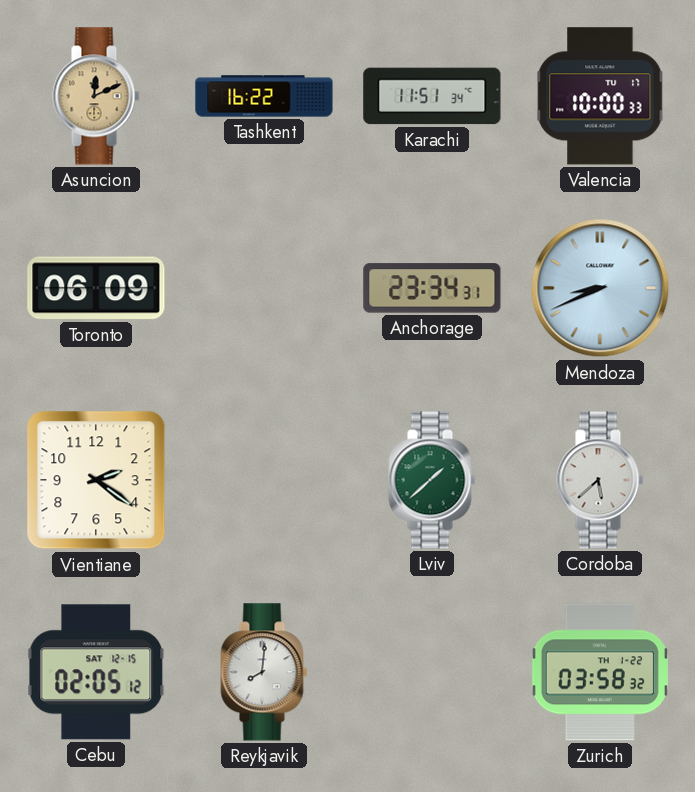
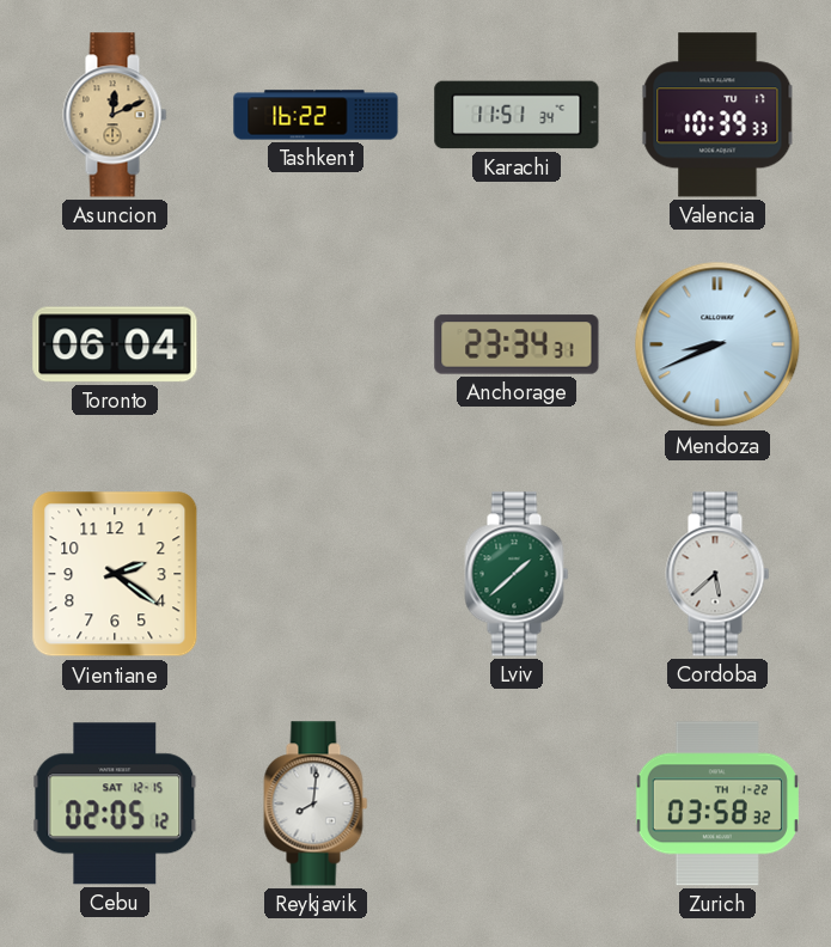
Valencia: 10:00 -> 10:39 (717, 115)
Toronto: 06:09 -> 06:04 (115, 344)
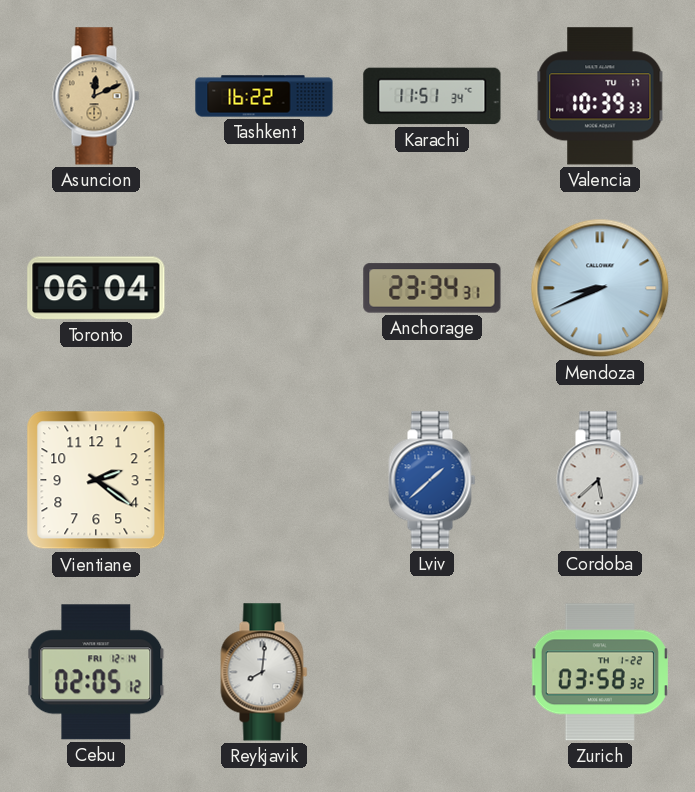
Lviv dial: green -> blue (432, 480)
Cebu date: SAT 12-15 -> FRI 12-14 (96, 672)
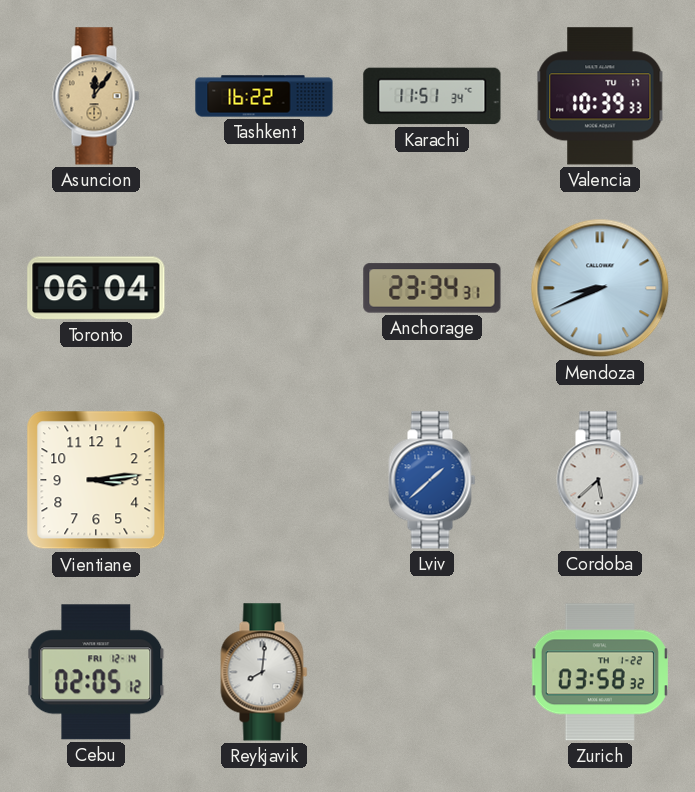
Asuncion: 12:11 -> 12:06 (96, 96)
Vientiane: 2:21 -> 3:14 (96, 480)
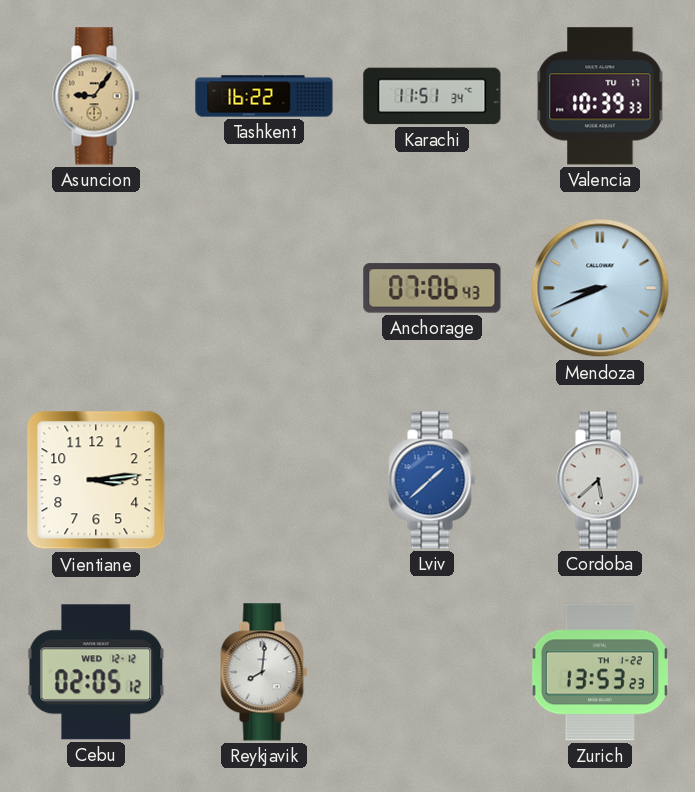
Asuncion: 12:06 -> 9:06 (96, 96)
Toronto: 06:04 -> none (96, 288)
Anchorage: 23:34 -> 07:06 (432, 288)
Cebu date: FRI 12-14 -> WED 12-12 (96, 672)
Zurich: 03:58 -> 13:53 (600, 672)
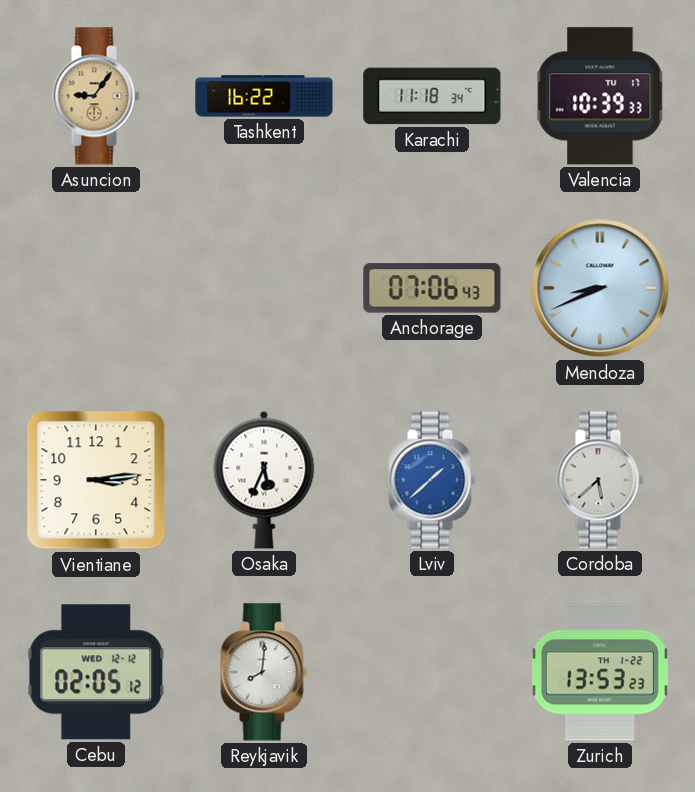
Karachi: 11:51 -> 11:18 (432, 96)
Osaka: none -> 5:34 (264, 480)
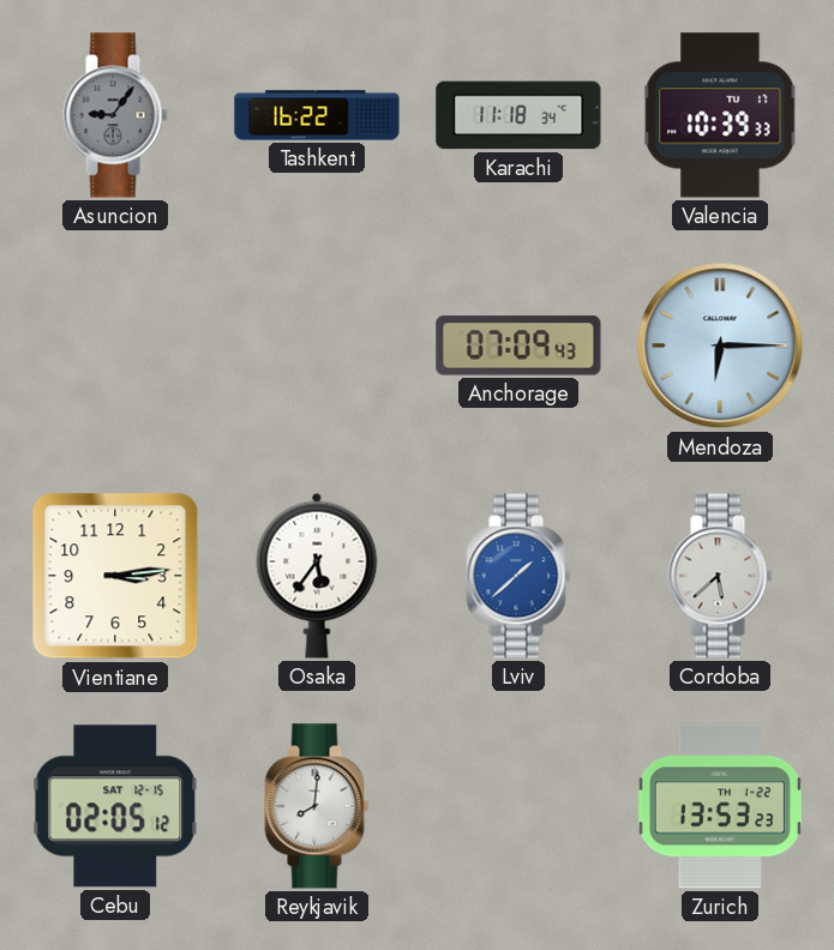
Asuncion dial: champagne -> grey (115, 115)
Anchorage: 07:06 -> 07:09 (518, 345)
Mendoza: 8:41 -> 6:15 (720, 345)
Osaka: 5:34 -> 5:36 (317, 576)
Cebu date: WED 12-12 -> SAT 12-15 (115, 806)
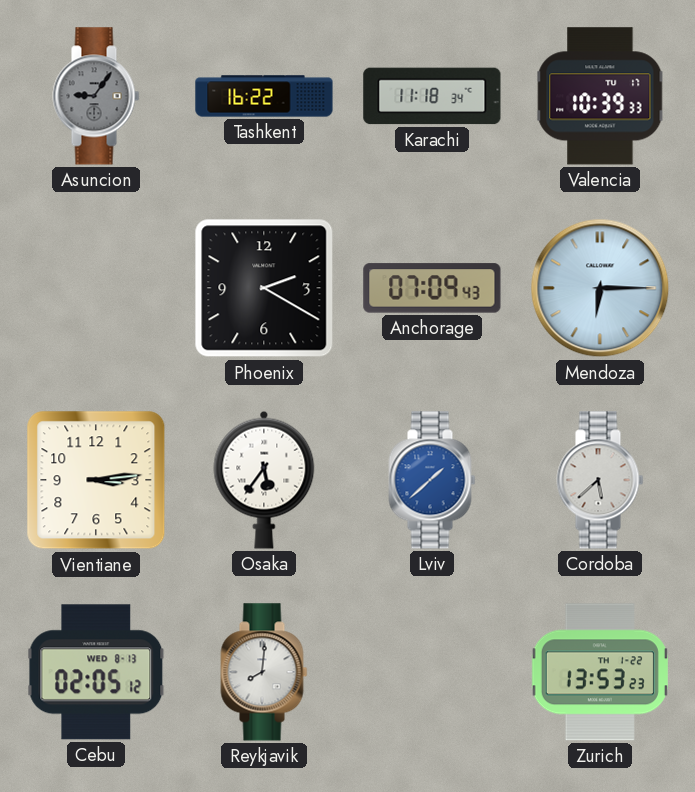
Phoenix: none -> 2:20 (264, 288)
Cebu date: SAT 12-15 -> WED 8-13 (96, 672)
